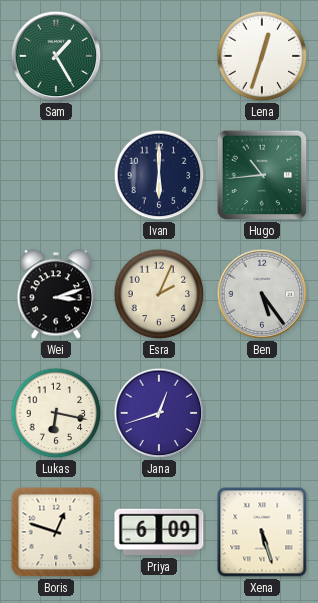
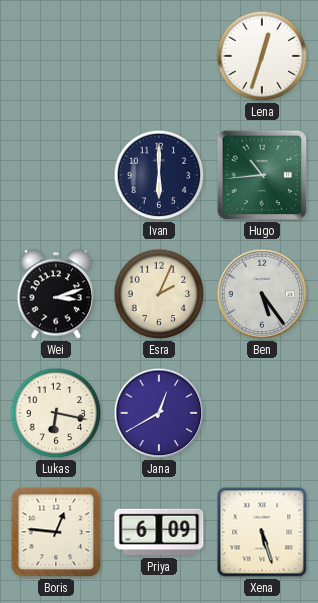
Sam: 1:25 -> none (56, 56)
Jana: 12:42 -> 12:40 (159, 413)
Boris: 12:48 -> 12:46 (56, 532)
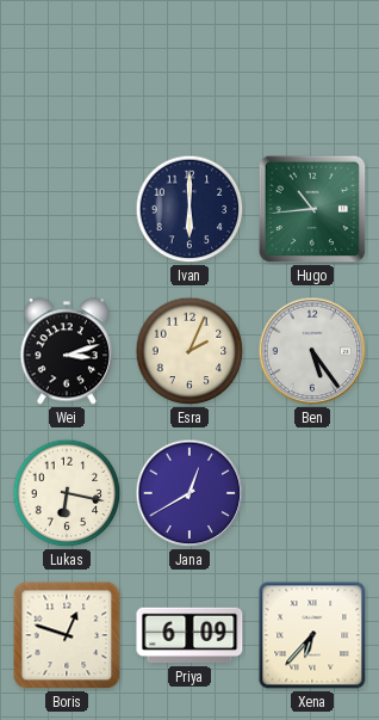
Lena: 12:33 -> none (262, 56)
Boris: 12:46 -> 12:48 (67, 635)
Xena: 5:27 -> 6:37 (312, 635)
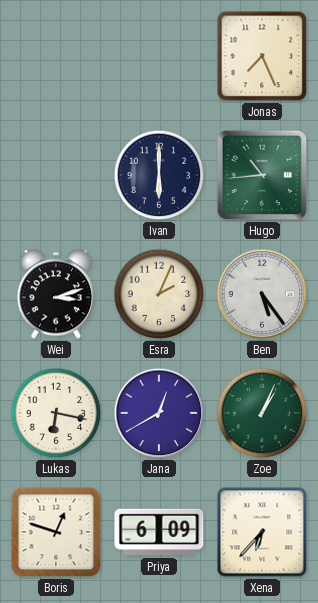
Jonas: none -> 7:26 (262, 56)
Zoe: none -> 1:04 (262, 413)
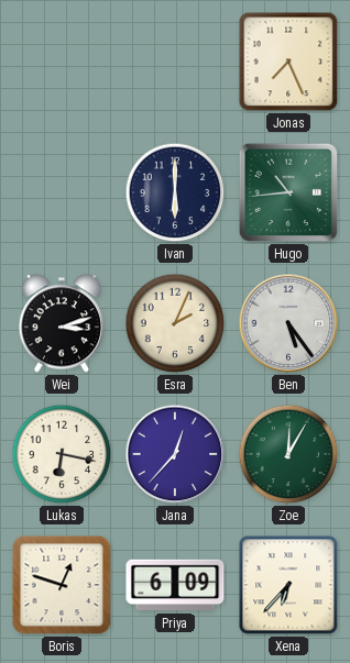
Jana: 12:40 -> 12:37 (175, 454)
Zoe: 1:04 -> 12:05 (288, 454)
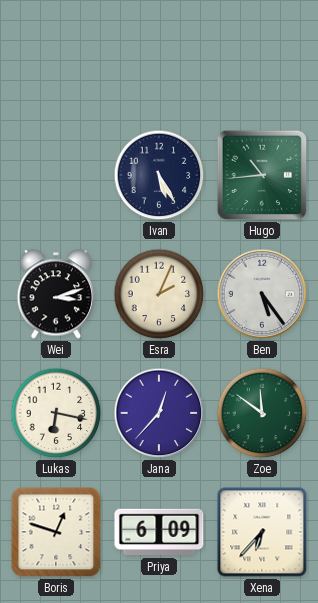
Jonas: 7:26 -> none (288, 62)
Ivan: 6:00 -> 5:25 (159, 175)
Zoe: 12:05 -> 11:51 (262, 413)
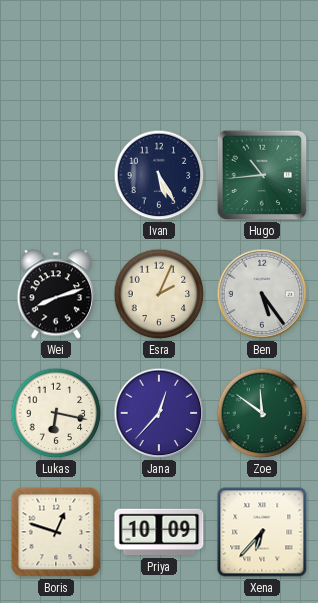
Wei: 3:12 -> 8:12 (56, 294)
Priya: 6:09 -> 10:09 (159, 532)
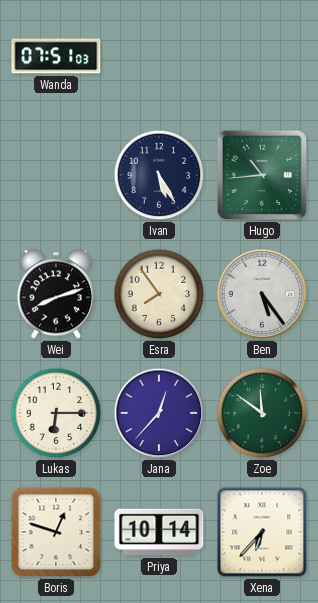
Wanda: none -> 07:51 (56, 56)
Esra: 2:04 -> 7:54 (159, 294)
Lukas: 6:17 -> 6:15 (56, 413)
Priya: 10:09 -> 10:14 (159, 532)
